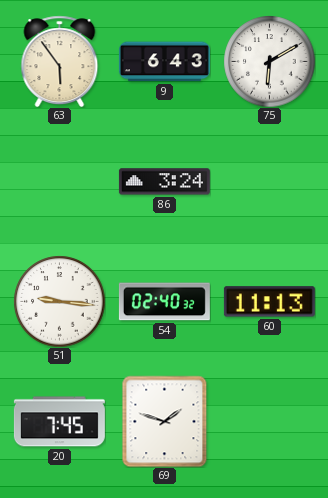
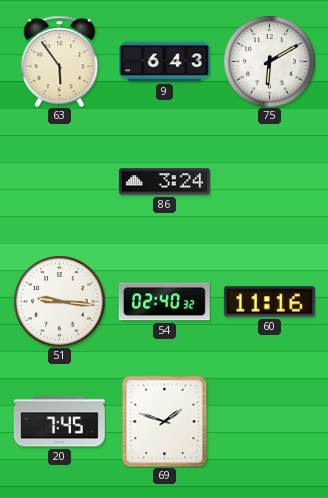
60: 11:13 -> 11:16 (269, 302)
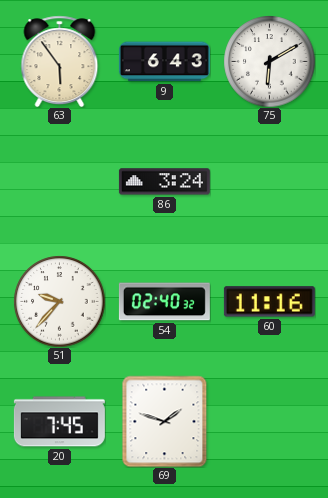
51: 9:16 -> 9:37 (59, 301)
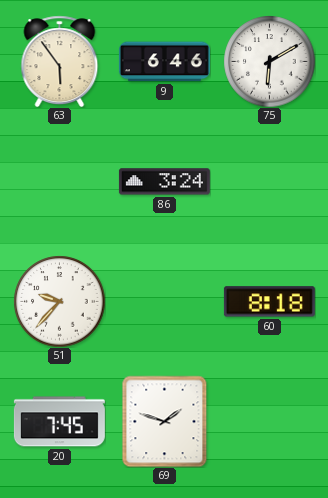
9: 6:43 -> 6:46 (164, 62)
54: 02:40 -> none (164, 302)
60: 11:16 -> 8:18 (269, 302)
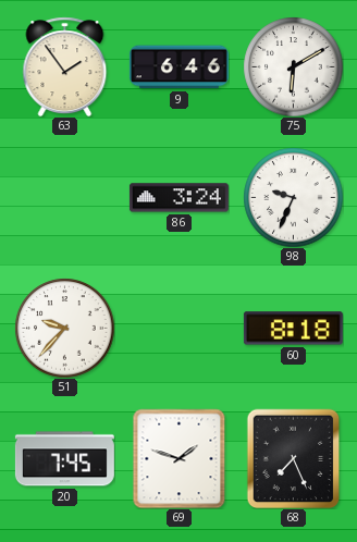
63: 5:54 -> 1:54 (65, 66)
98: none -> 9:34 (293, 197)
68: none -> 7:26 (294, 458)
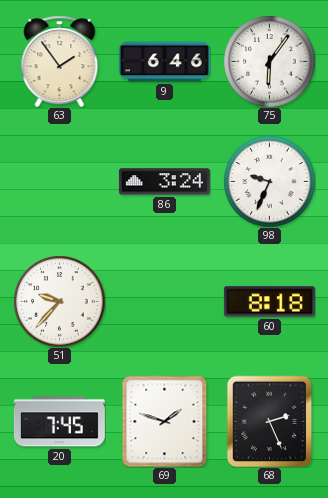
75: 6:10 -> 6:06 (269, 61)
68: 7:26 -> 2:26 (270, 421)
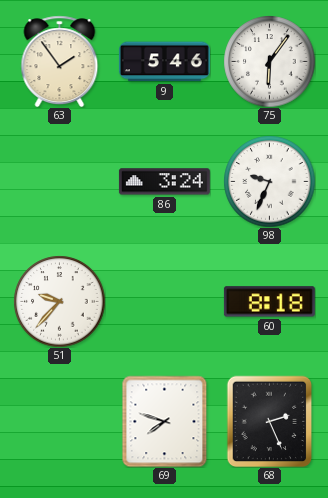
9: 6:46 -> 5:46 (164, 62)
20: 7:45 -> none (59, 422)
69: 1:48 -> 7:48 (165, 421)
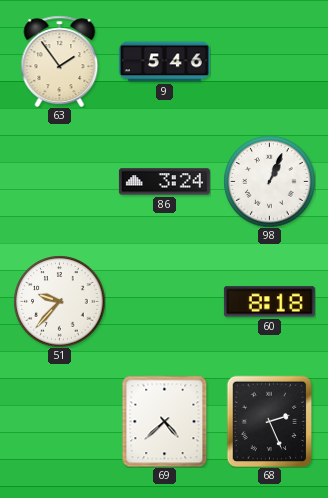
75: 6:06 -> none (269, 61)
98: 9:34 -> 1:04 (269, 181)
69: 7:48 -> 4:38 (165, 421)
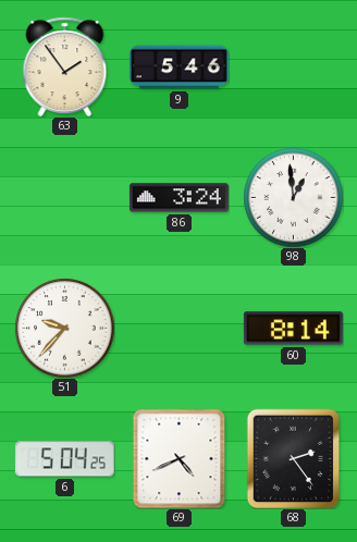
98: 1:04 -> 12:59 (293, 197)
60: 8:18 -> 8:14 (293, 329)
6: none -> 5:04 (64, 459)
69: 4:38 -> 4:41 (180, 458)
68: 2:26 -> 2:24 (294, 458)
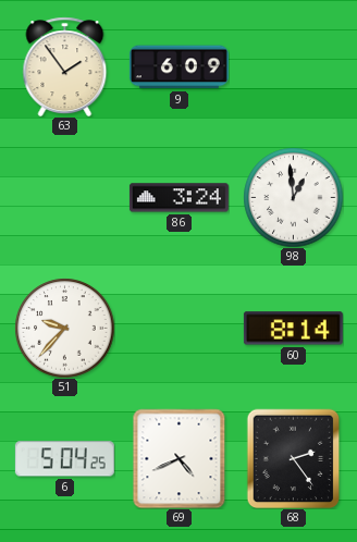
9: 5:46 -> 6:09 (178, 67)
